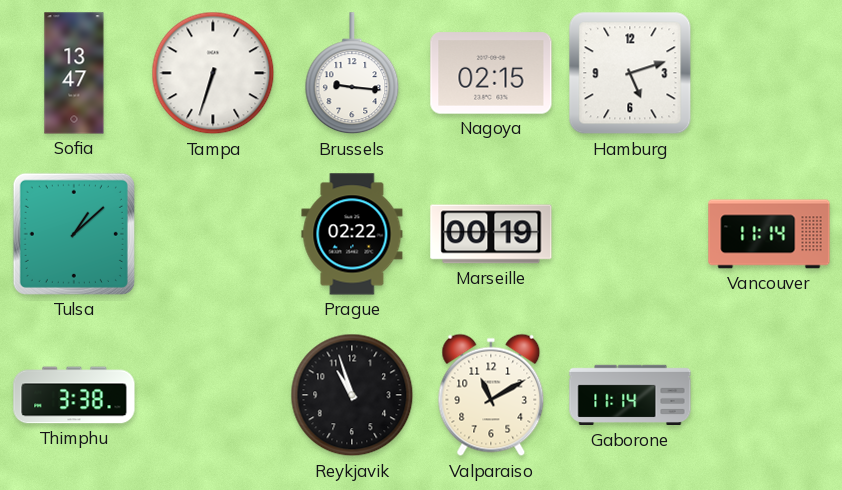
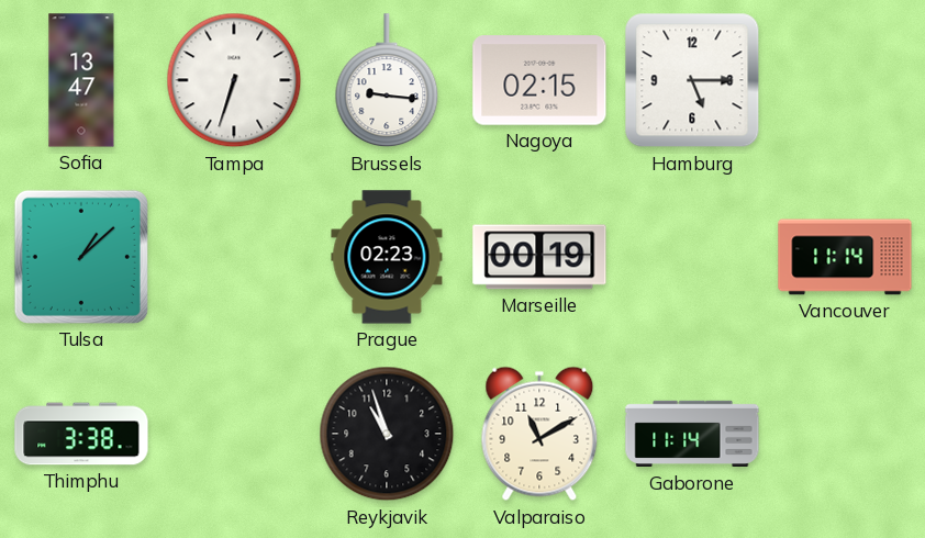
Hamburg: 5:12 -> 5:15 (692, 80)
Prague: 02:22 -> 02:23 (387, 257)
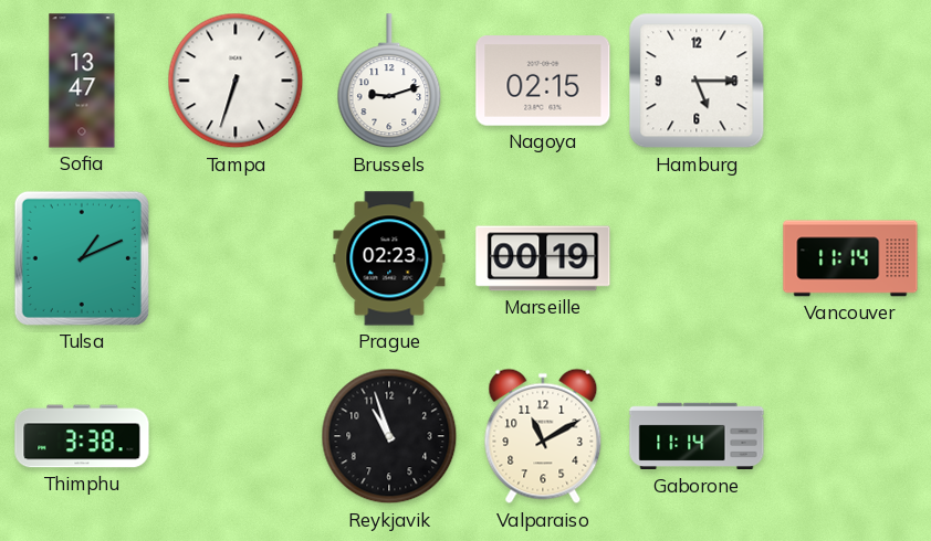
Brussels: 9:16 -> 9:12 (389, 82)
Tulsa: 1:08 -> 1:11 (82, 258)
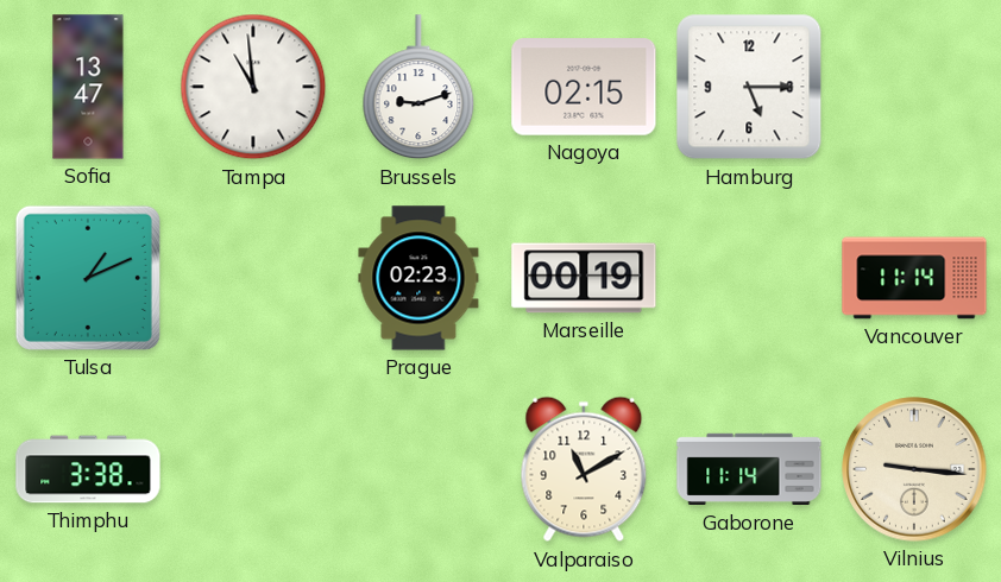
Tampa: 6:33 -> 10:59 (253, 87)
Reykjavik: 10:57 -> none (389, 436)
Vilnius: none -> 9:16 (914, 469)
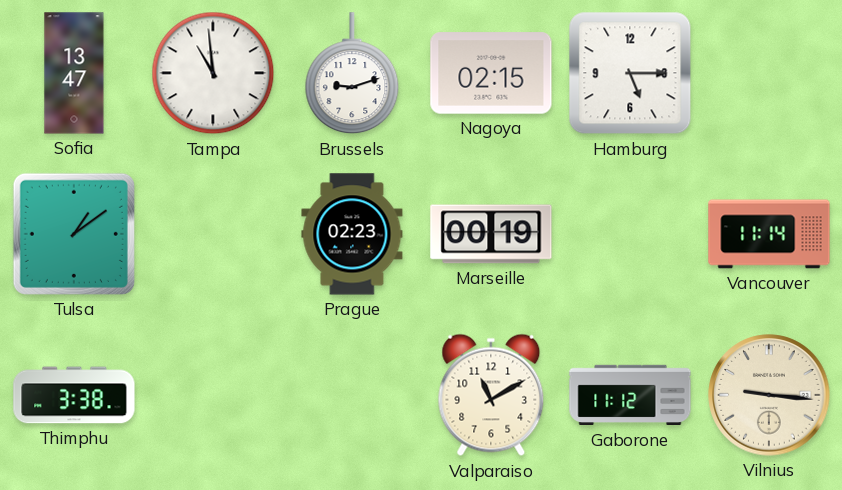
Tulsa: 1:11 -> 1:09 (74, 234)
Gaborone: 11:14 -> 11:12 (630, 395)
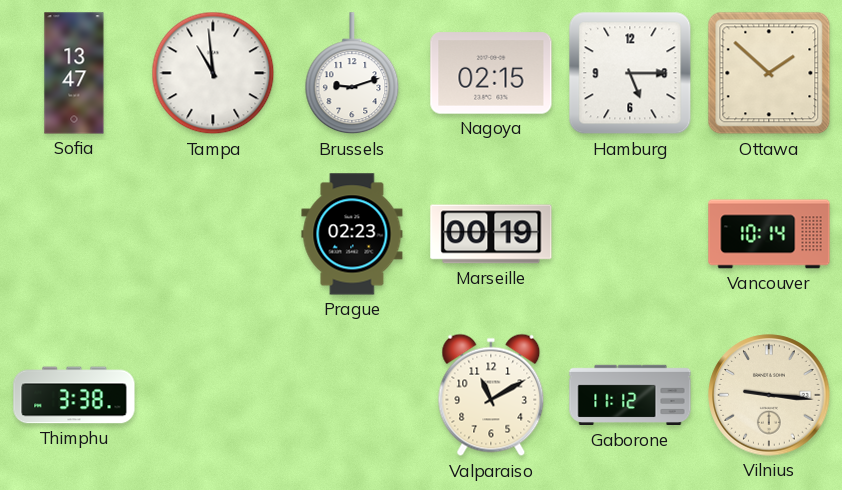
Ottawa: none -> 1:52 (769, 73)
Tulsa: 1:09 -> none (74, 234)
Vancouver: 11:14 -> 10:14 (769, 234)
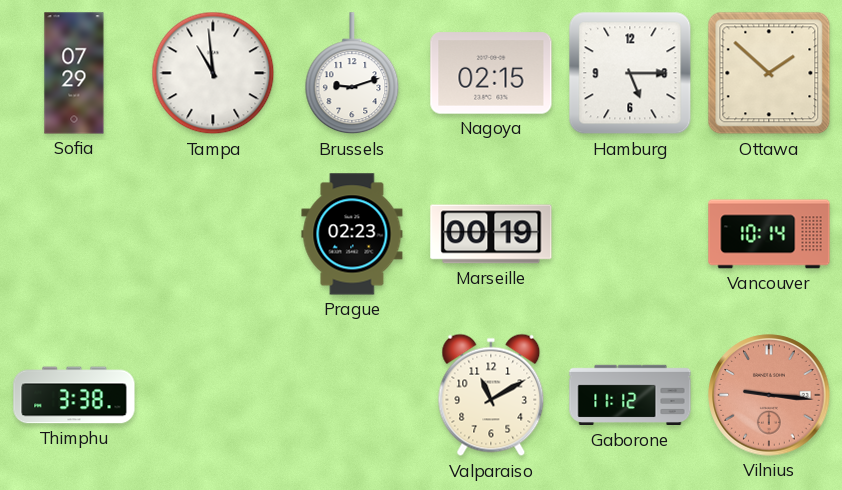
Sofia: 13:47 -> 07:29 (74, 73)
Vilnius dial: cream -> salmon (769, 395)
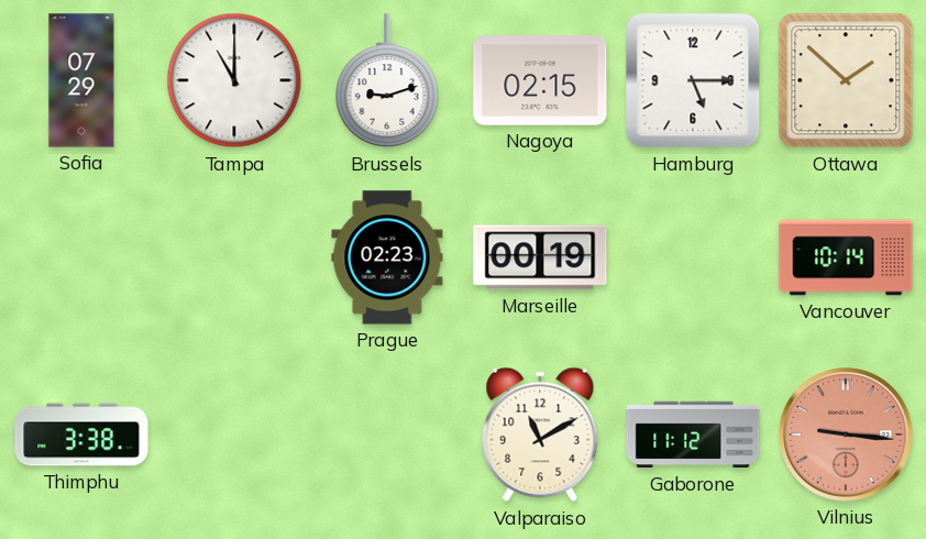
Tampa: 10:59 -> 11:00 (234, 80)
